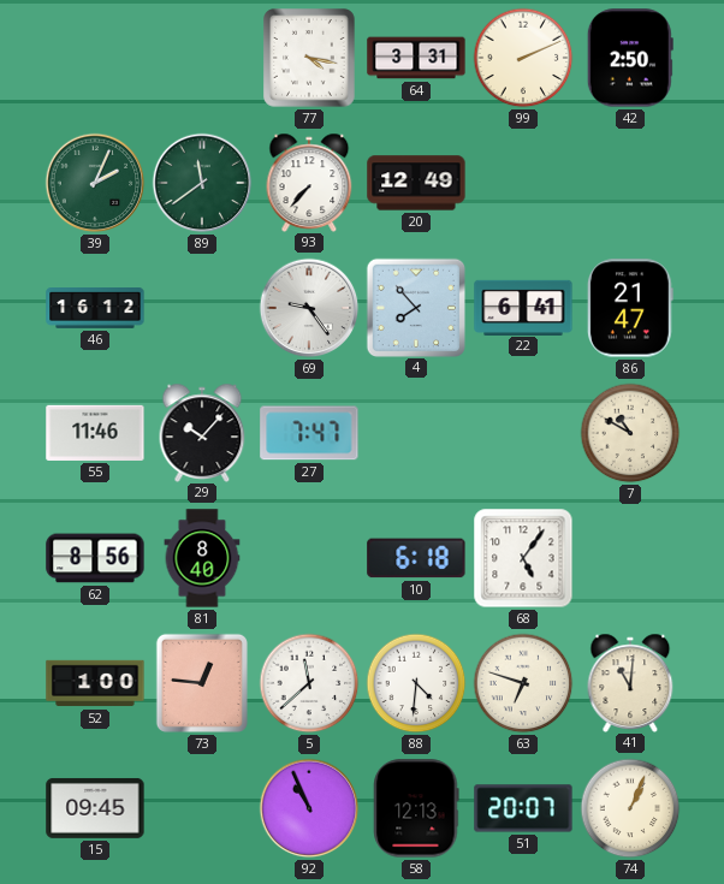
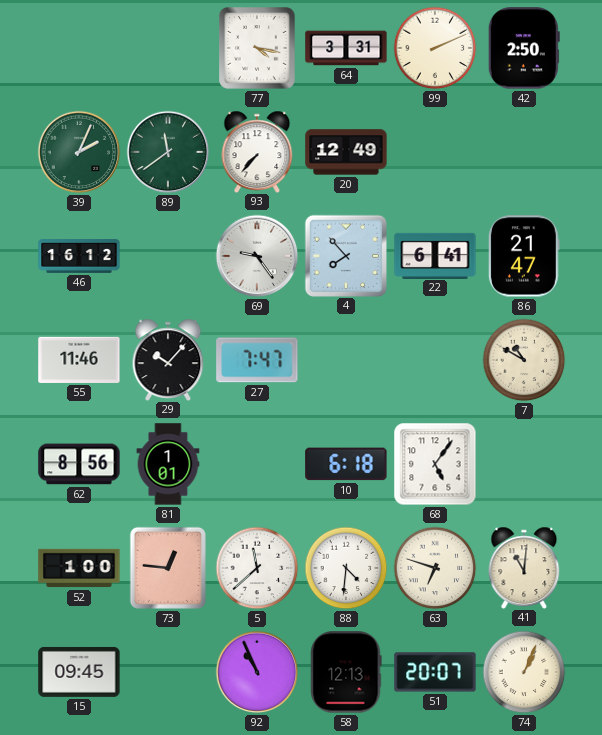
81: 8:40 -> 1:01 (168, 464)
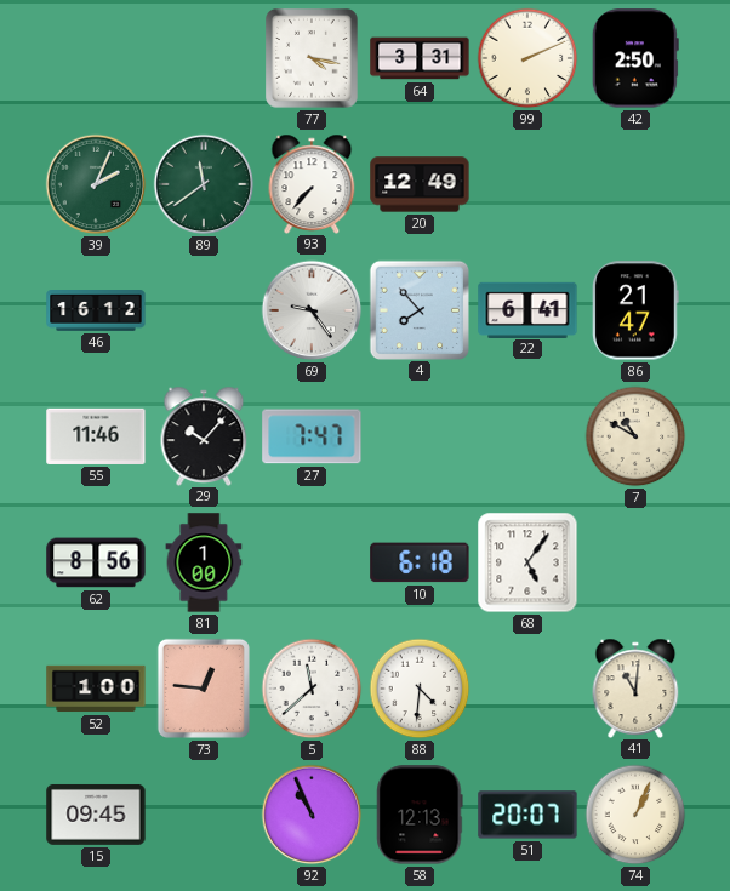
81: 1:01 -> 1:00 (204, 562)
63: 6:48 -> none (435, 568)
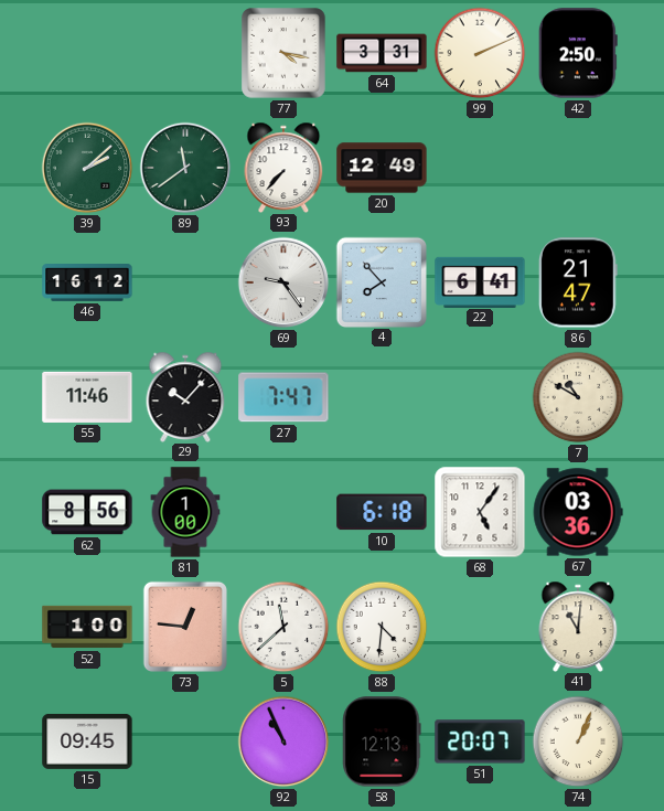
39: 2:04 -> 2:08 (87, 168)
67: none -> 03:36 (578, 512)
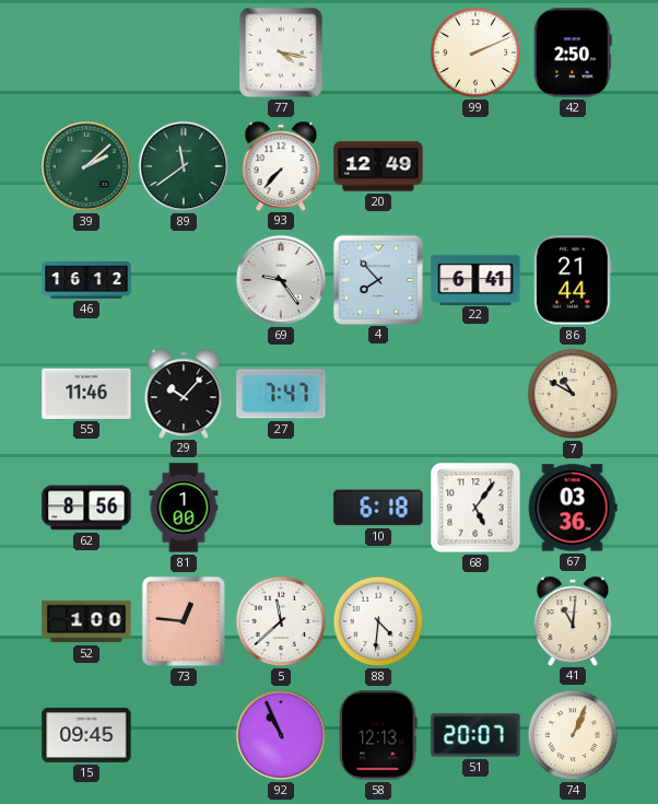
64: 3:31 -> none (382, 53)
86: 21:47 -> 21:44 (573, 280)
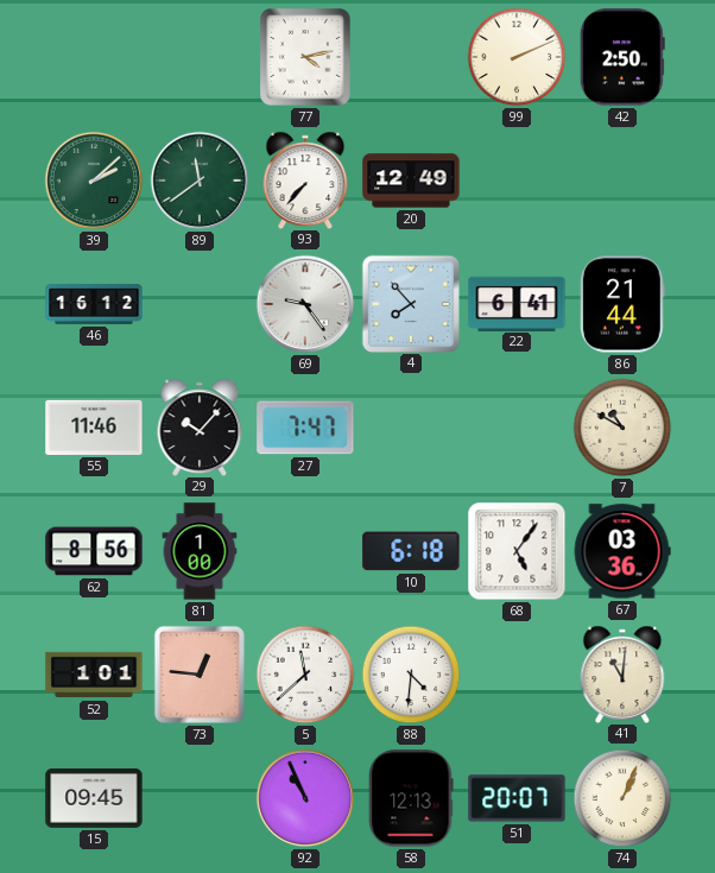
77: 4:17 -> 4:13 (306, 57)
52: 1:00 -> 1:01 (94, 675)
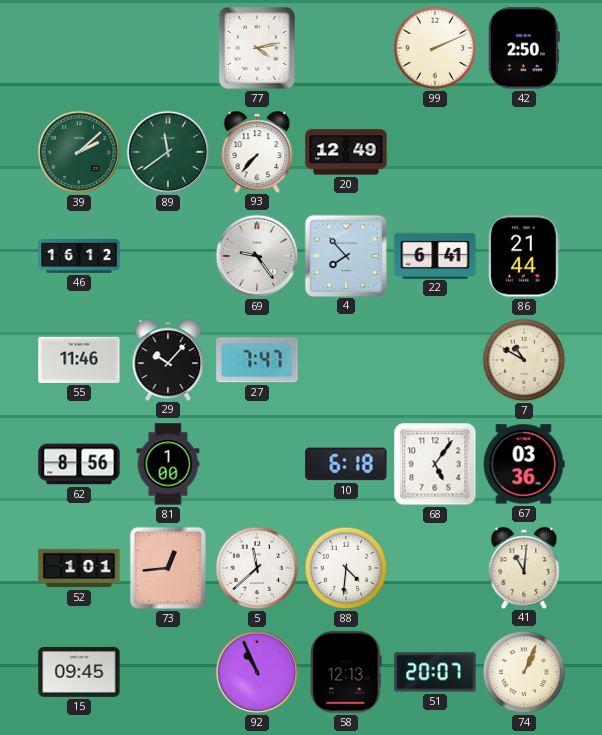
73: 12:46 -> 12:44 (168, 568)
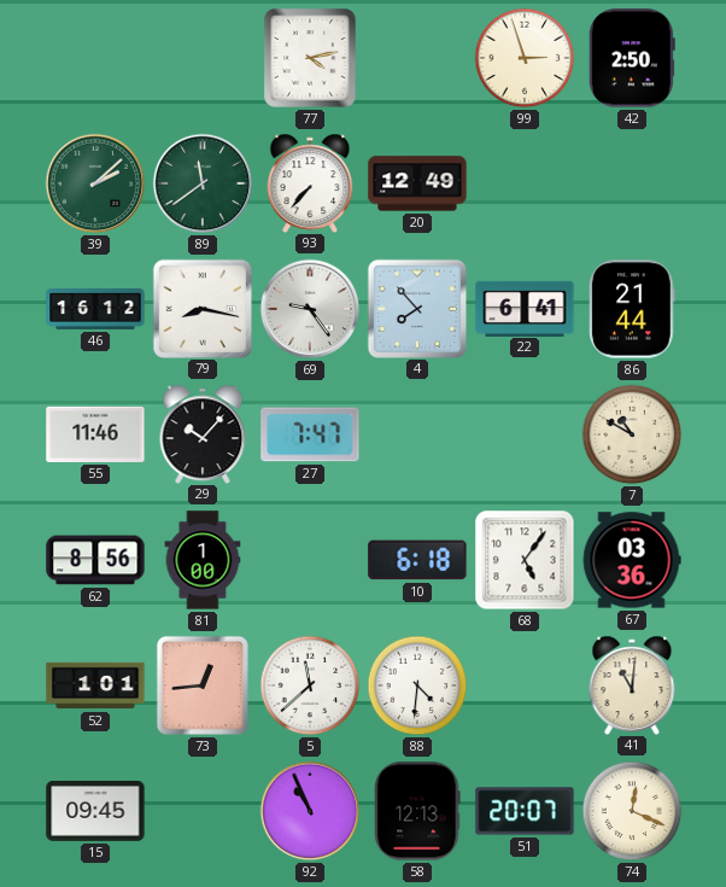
99: 2:11 -> 2:57 (525, 58)
79: none -> 8:17 (201, 308)
74: 1:04 -> 12:19 (632, 811)
